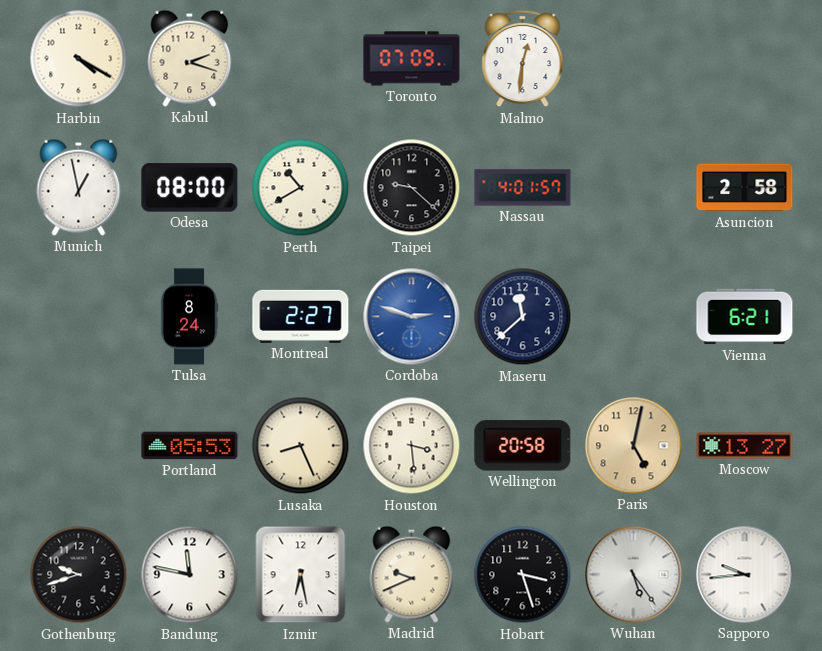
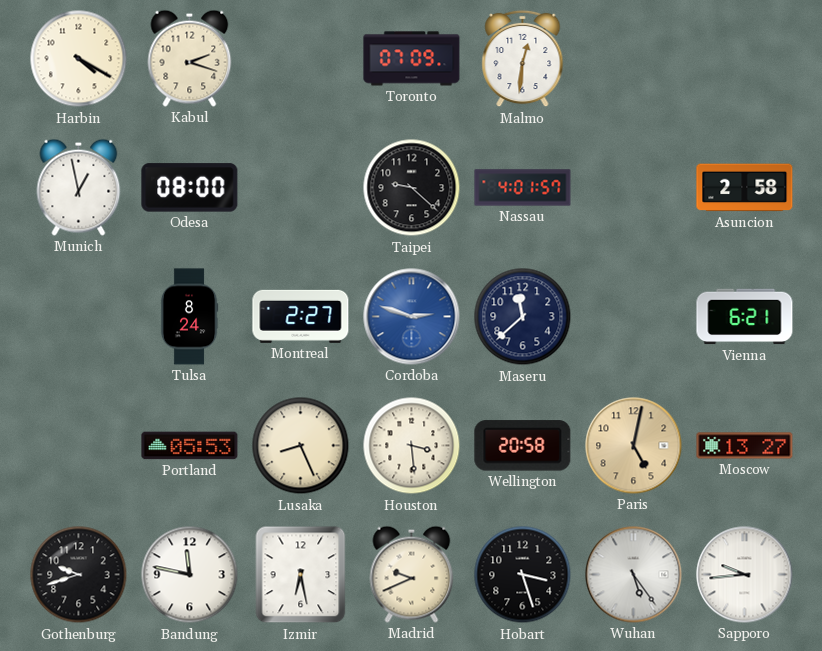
Perth: 10:40 -> none (301, 188)
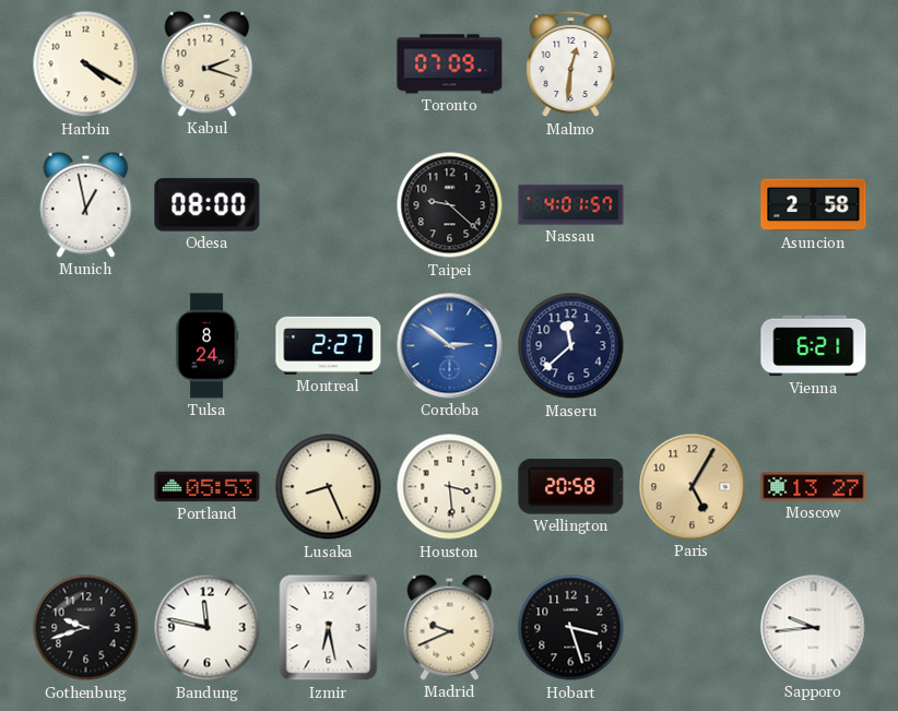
Cordoba: 2:48 -> 2:51 (450, 346)
Paris: 5:02 -> 5:05 (693, 487)
Wuhan: 5:24 -> none (634, 575)
